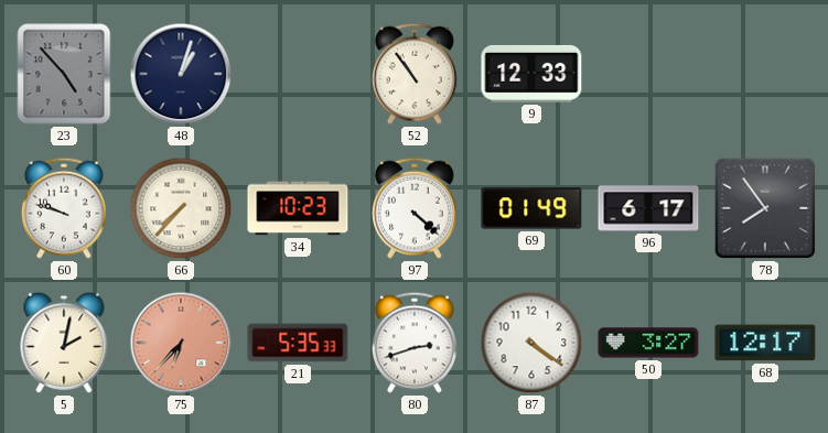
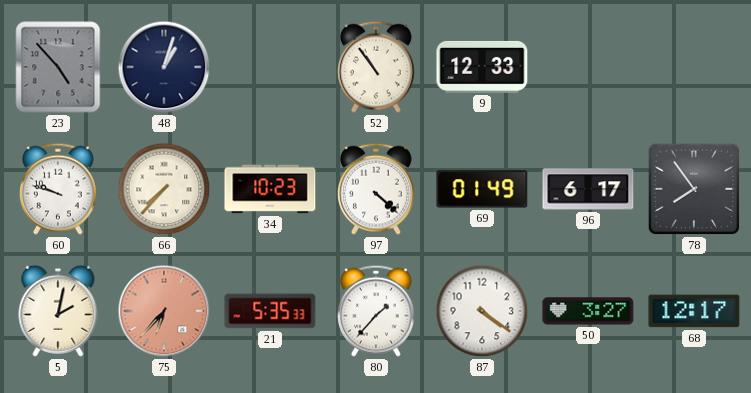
80: 2:42 -> 1:37 (377, 311)
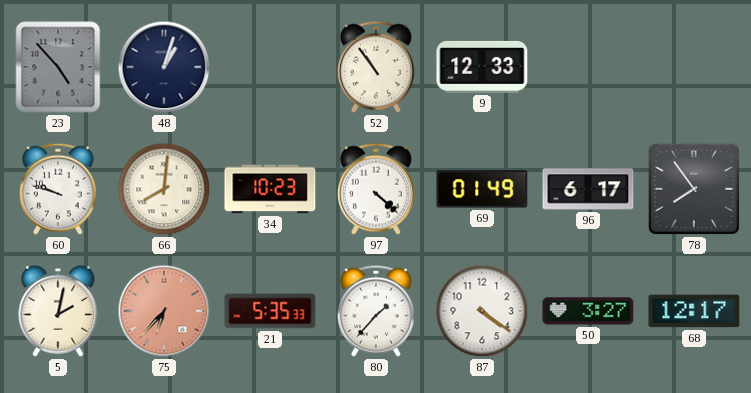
66: 7:37 -> 8:01 (164, 189)
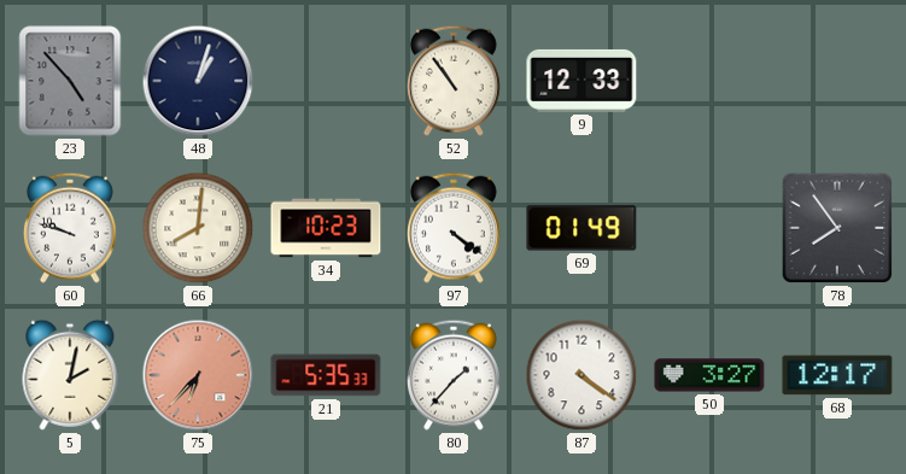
97: 4:22 -> 4:21 (455, 228)
96: 6:17 -> none (588, 189)
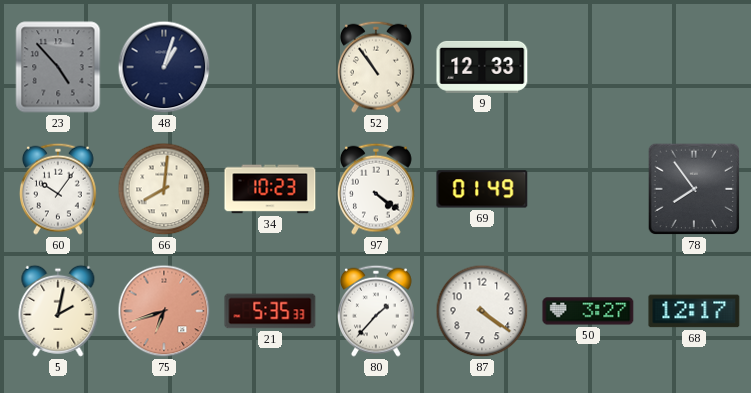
60: 9:48 -> 10:06 (59, 189)
75: 6:37 -> 6:42 (164, 311)
